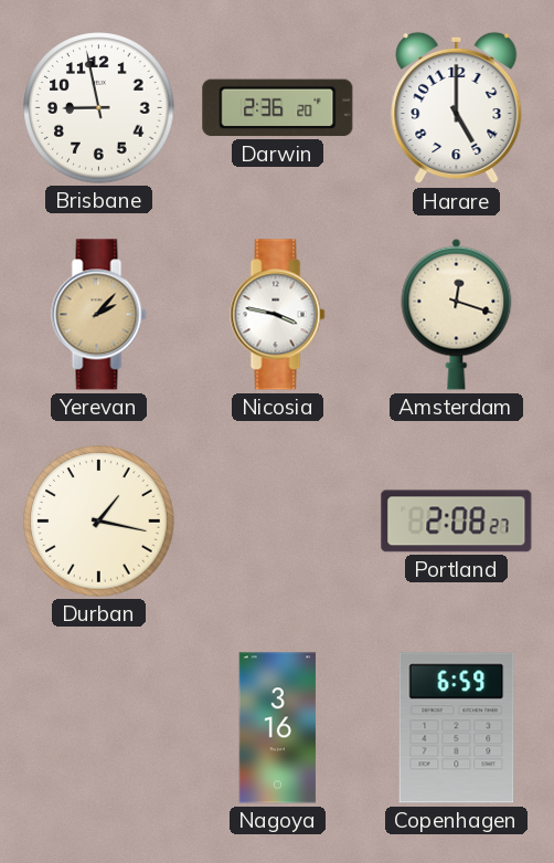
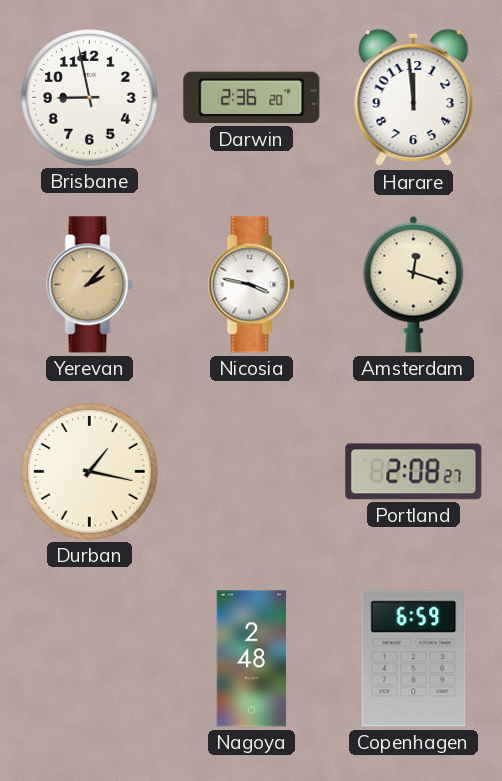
Harare: 5:00 -> 11:59 (414, 98)
Nagoya: 3:16 -> 2:48 (252, 659)
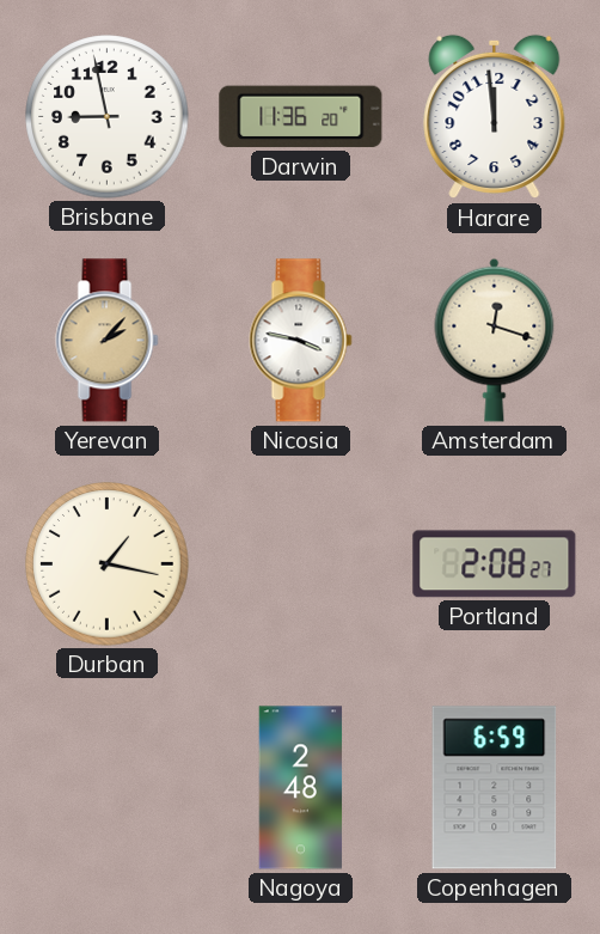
Darwin: 2:36 -> 11:36 (301, 117)
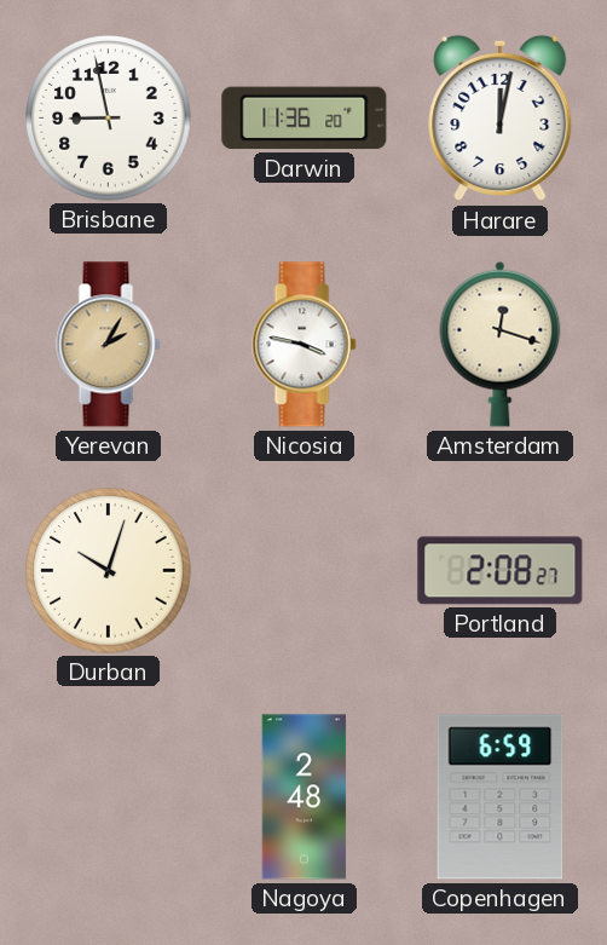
Harare: 11:59 -> 12:02 (501, 119)
Yerevan: 2:07 -> 2:05 (109, 345)
Durban: 1:17 -> 10:03 (109, 571)
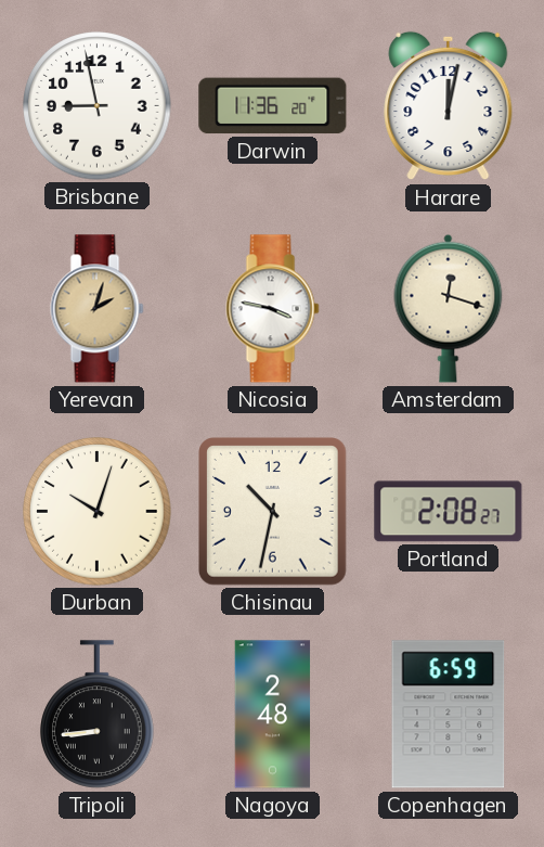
Yerevan: 2:05 -> 2:03 (98, 309)
Chisinau: none -> 10:32 (273, 512)
Tripoli: none -> 8:44 (98, 715)
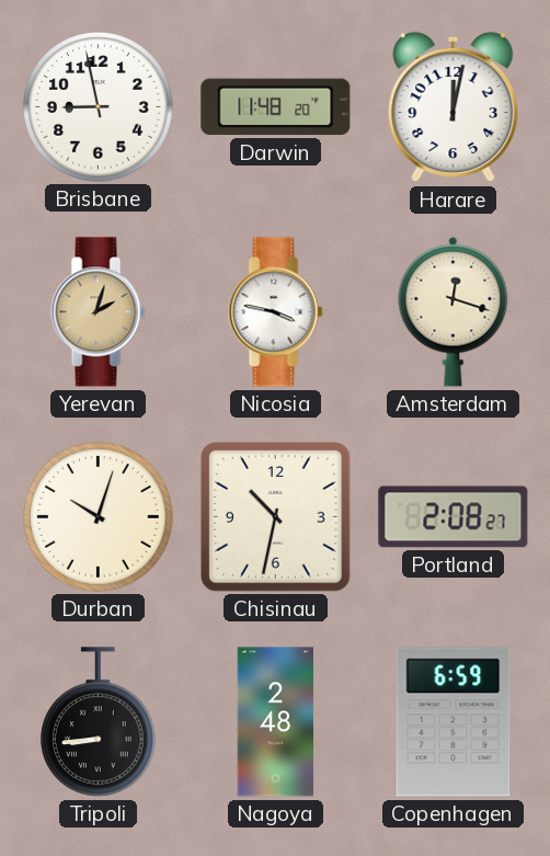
Darwin: 11:36 -> 11:48 (276, 107)
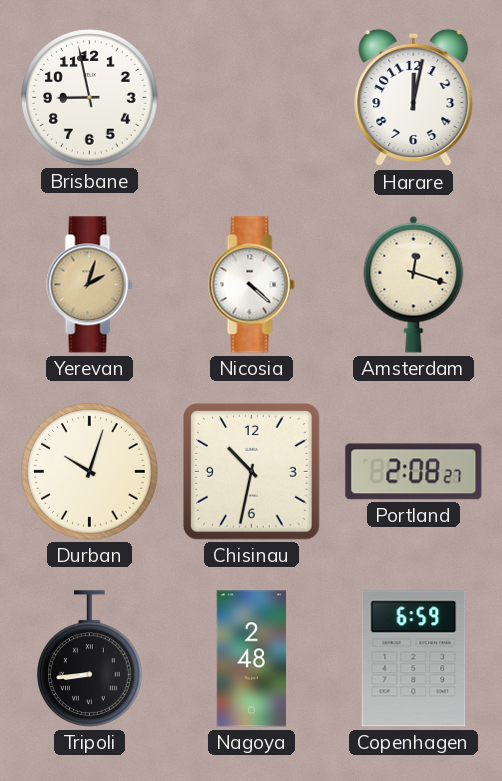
Darwin: 11:48 -> none (276, 107)
Nicosia: 3:47 -> 4:22 (252, 285)
